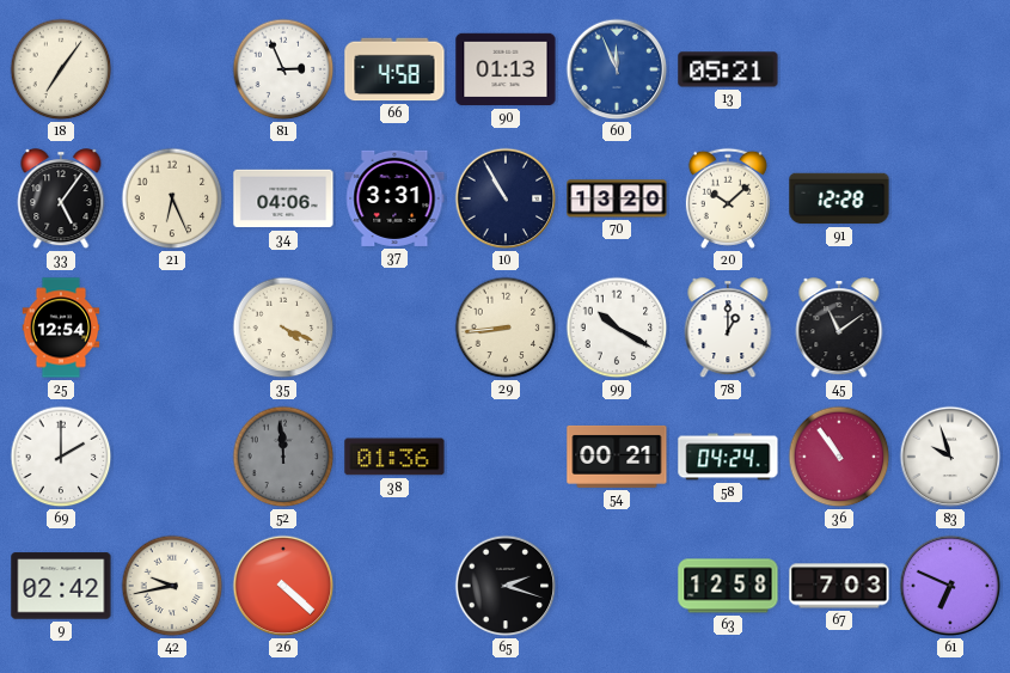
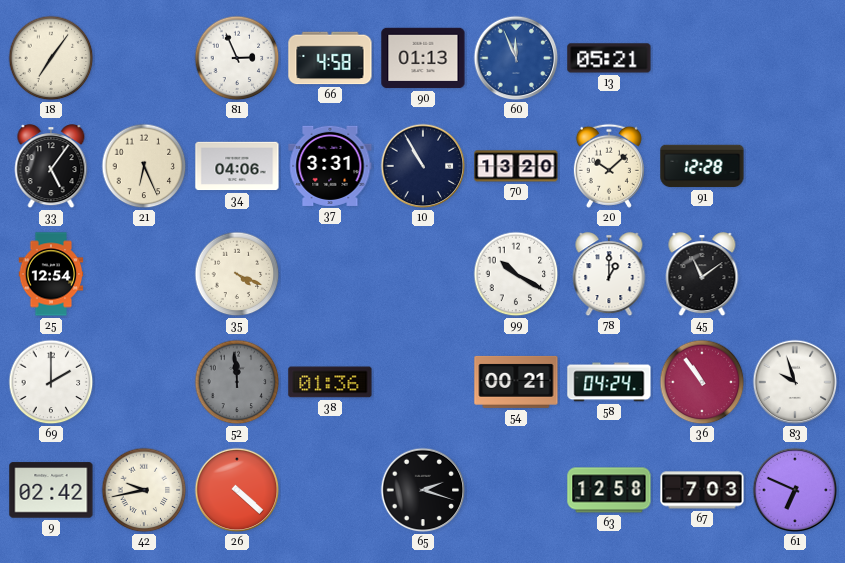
29: 8:44 -> none (506, 328)
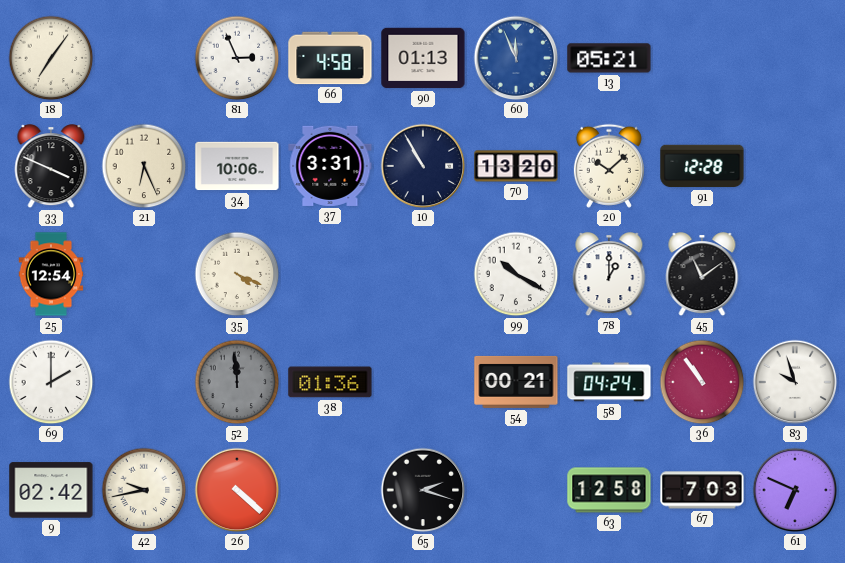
33: 5:06 -> 3:49 (51, 167)
34: 04:06 -> 10:06 (237, 166)
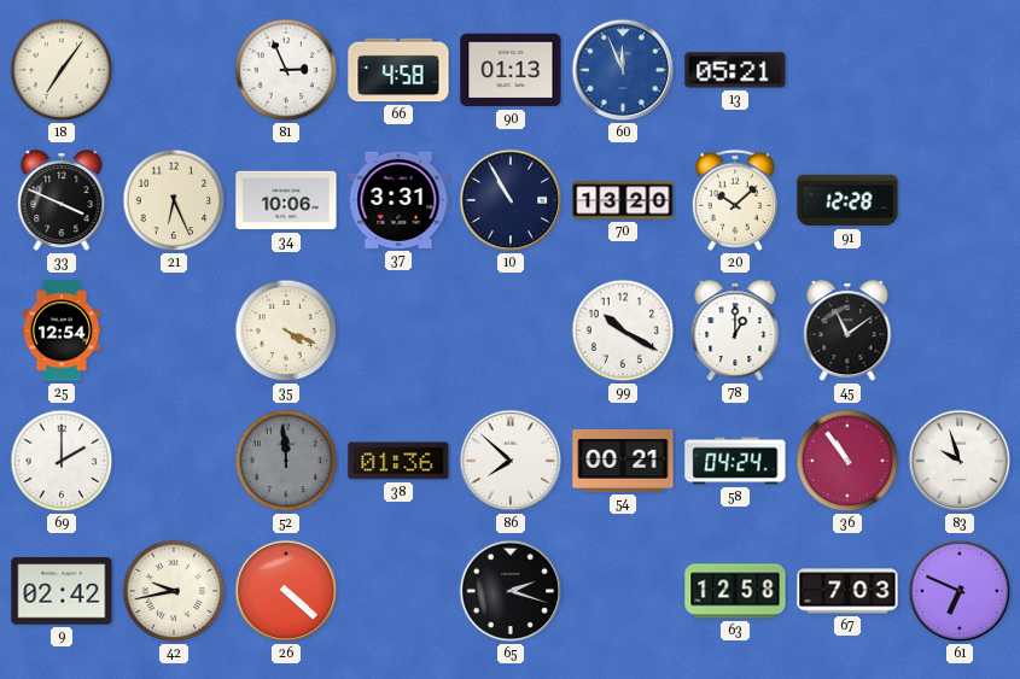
86: none -> 7:52 (511, 461)
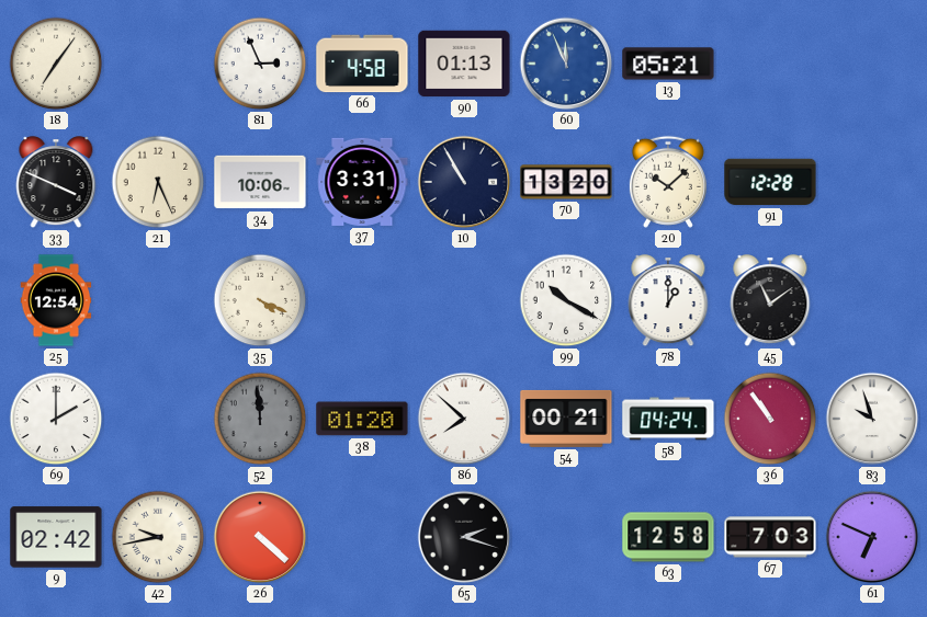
38: 01:36 -> 01:20 (362, 419)
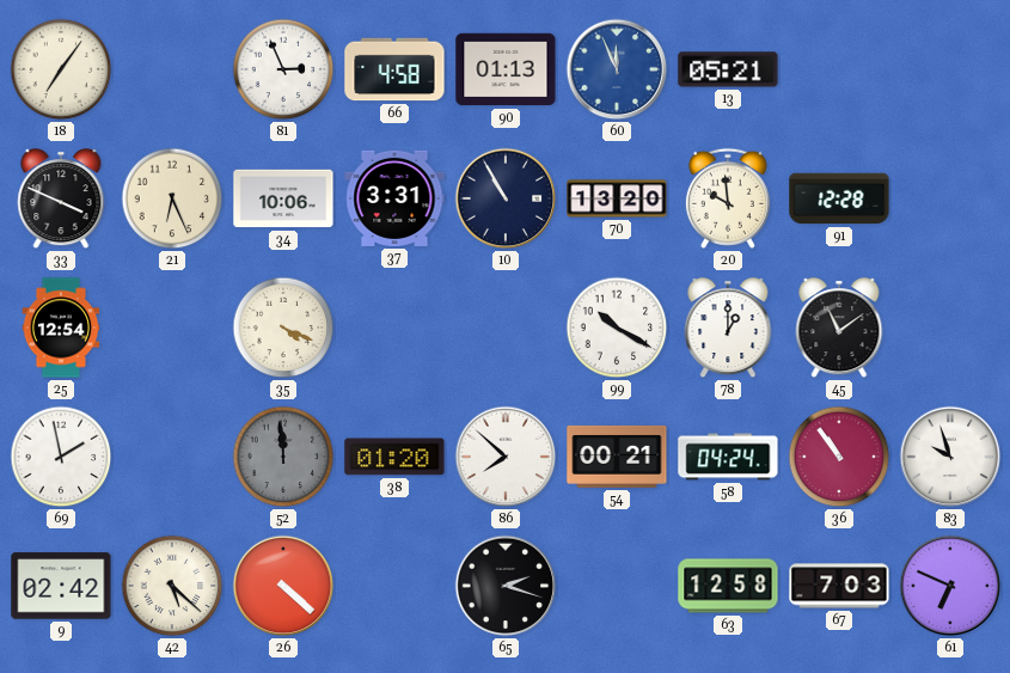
20: 10:08 -> 9:59 (728, 198)
69: 2:00 -> 1:58 (61, 457)
42: 9:43 -> 5:22 (172, 586)
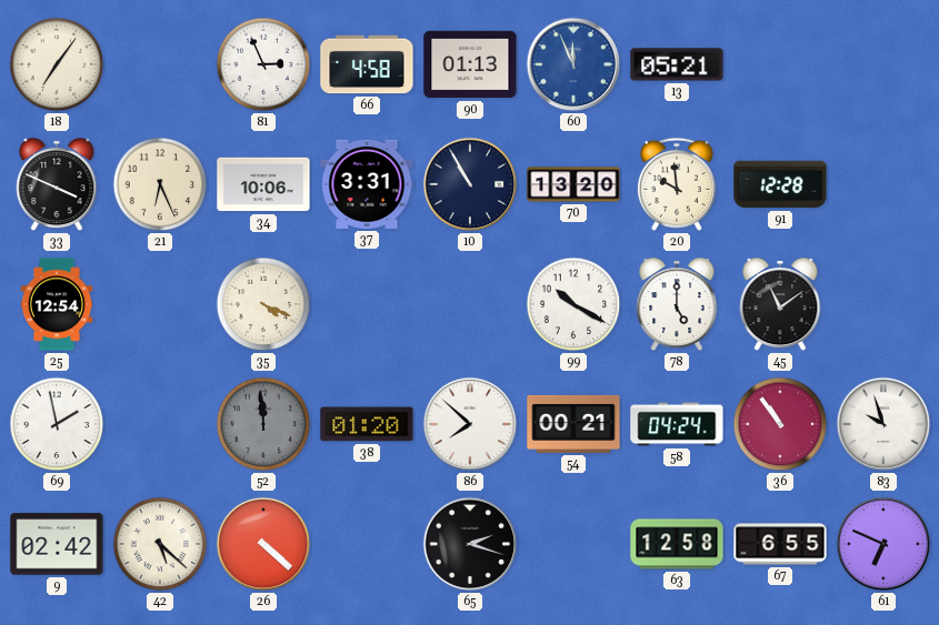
78: 1:00 -> 5:00 (677, 305)
67: 7:03 -> 6:55 (780, 544)
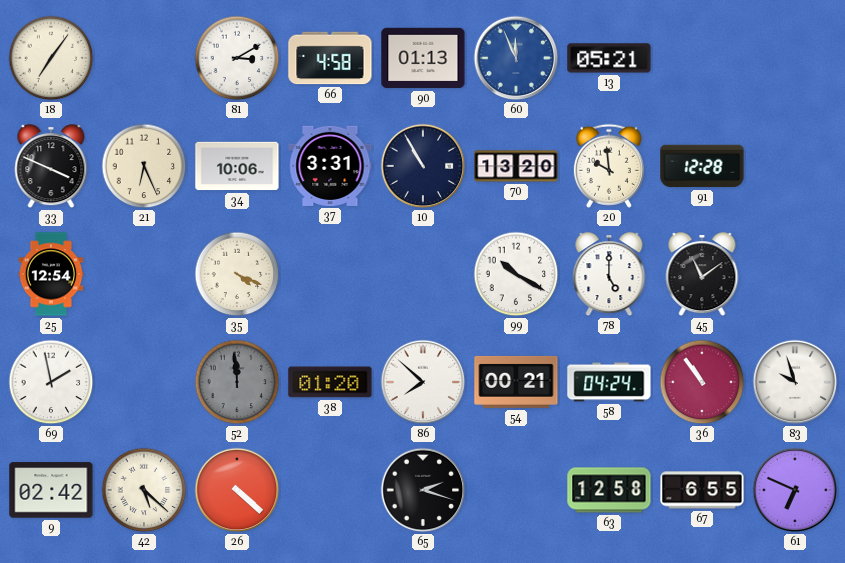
81: 2:56 -> 3:10 (237, 58)
